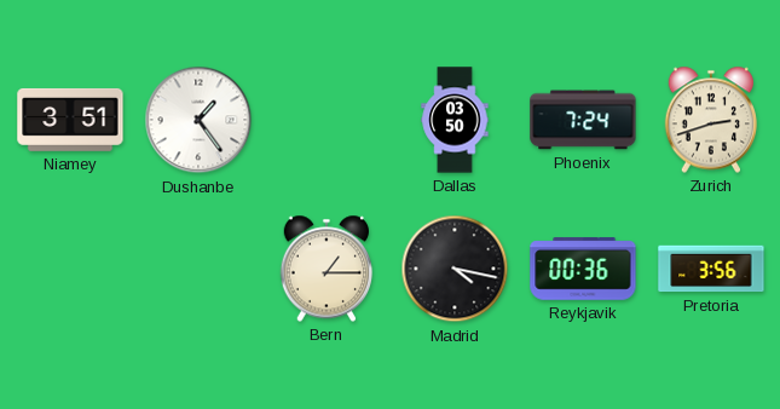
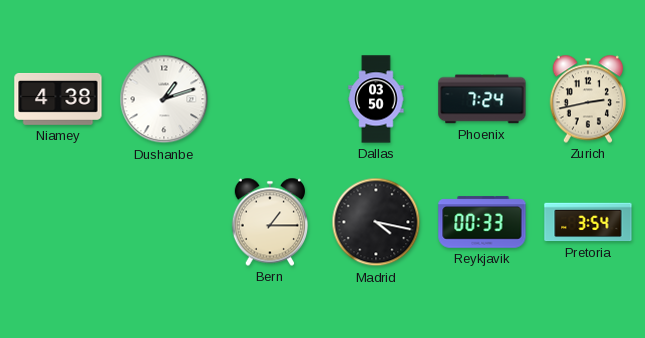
Niamey: 3:51 -> 4:38 (58, 99)
Dushanbe: 1:24 -> 1:12 (164, 99)
Zurich: 2:42 -> 2:43 (588, 99)
Reykjavik: 00:36 -> 00:33 (482, 222)
Pretoria: 3:56 -> 3:54 (588, 222)
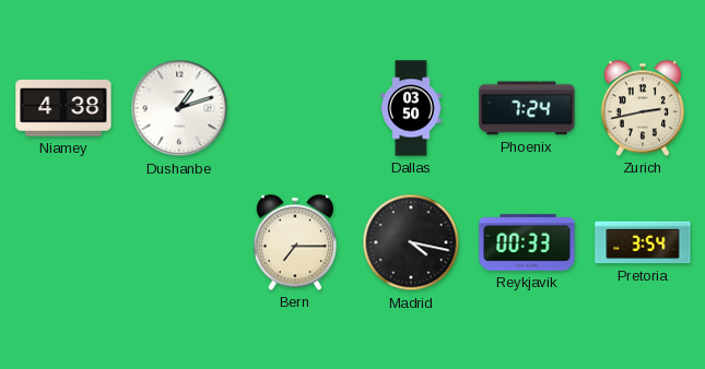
Bern: 1:15 -> 7:15 (295, 242)
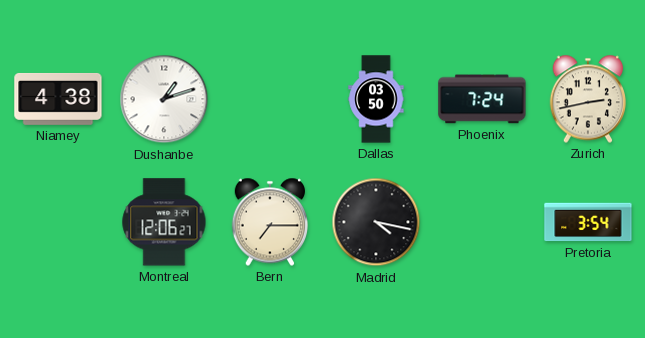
Montreal: none -> 12:06 (164, 222)
Reykjavik: 00:33 -> none (527, 242)
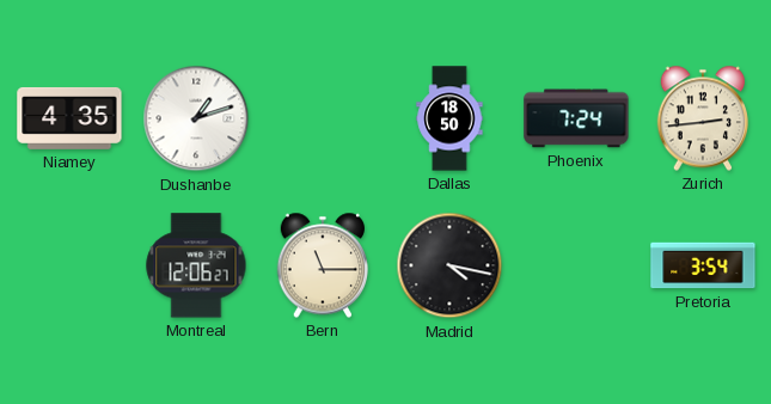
Niamey: 4:38 -> 4:35 (69, 118)
Dallas: 03:50 -> 18:50 (449, 118)
Zurich: 2:43 -> 2:44 (703, 118)
Bern: 7:15 -> 11:15 (323, 265)
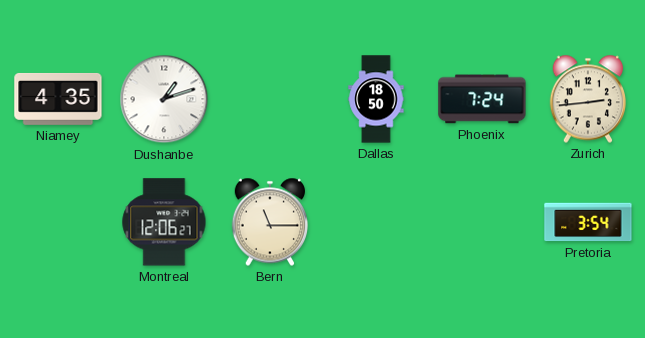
Madrid: 4:17 -> none (449, 265)
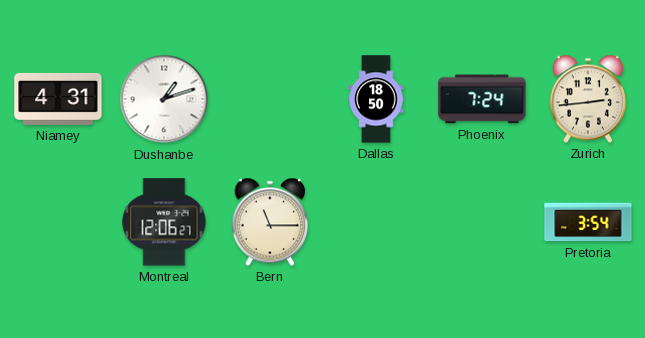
Niamey: 4:35 -> 4:31 (58, 99)
